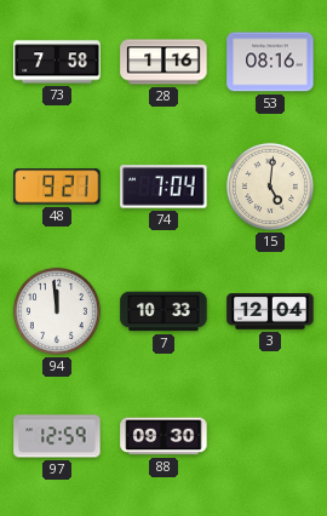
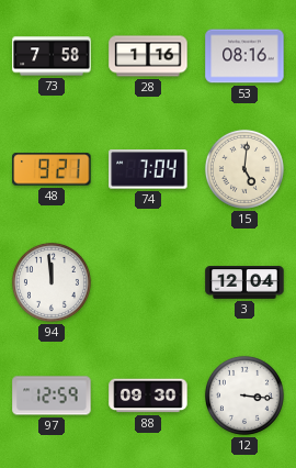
7: 10:33 -> none (163, 311)
12: none -> 3:16 (244, 395)
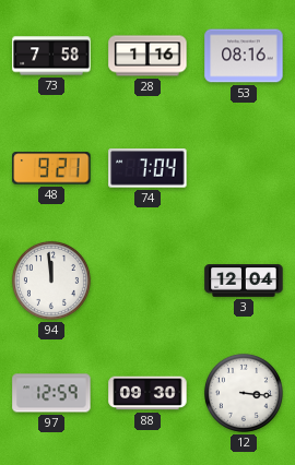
15: 5:01 -> none (244, 169)
